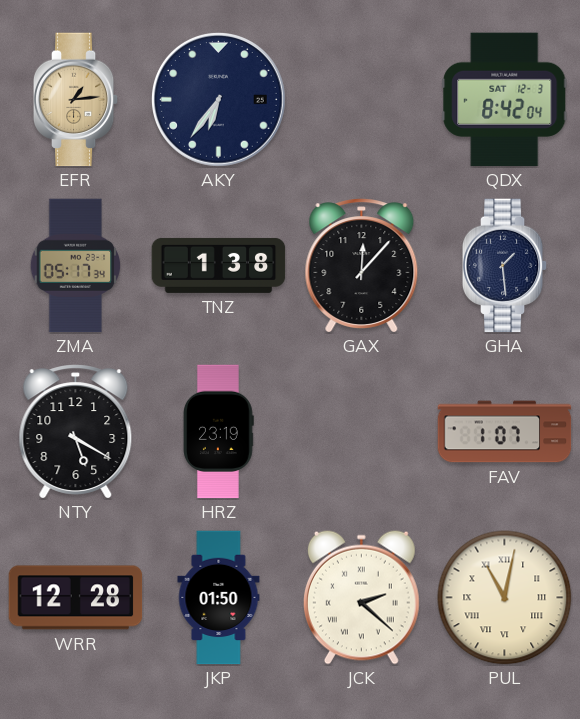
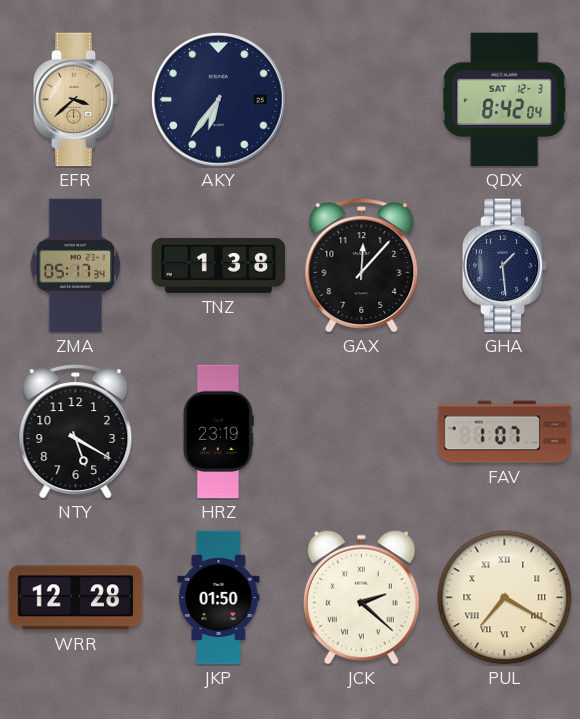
EFR: 1:14 -> 3:38 (76, 100)
PUL: 11:02 -> 7:20 (505, 598)
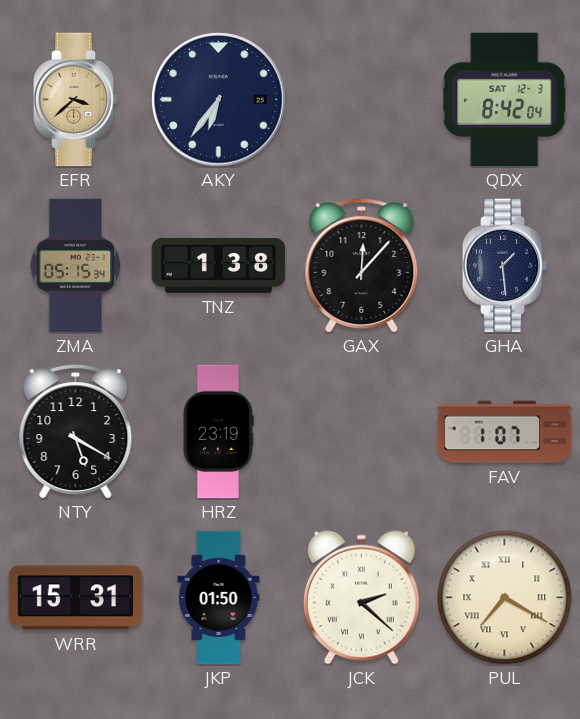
ZMA: 05:17 -> 05:15 (76, 266)
WRR: 12:28 -> 15:31 (76, 598)
